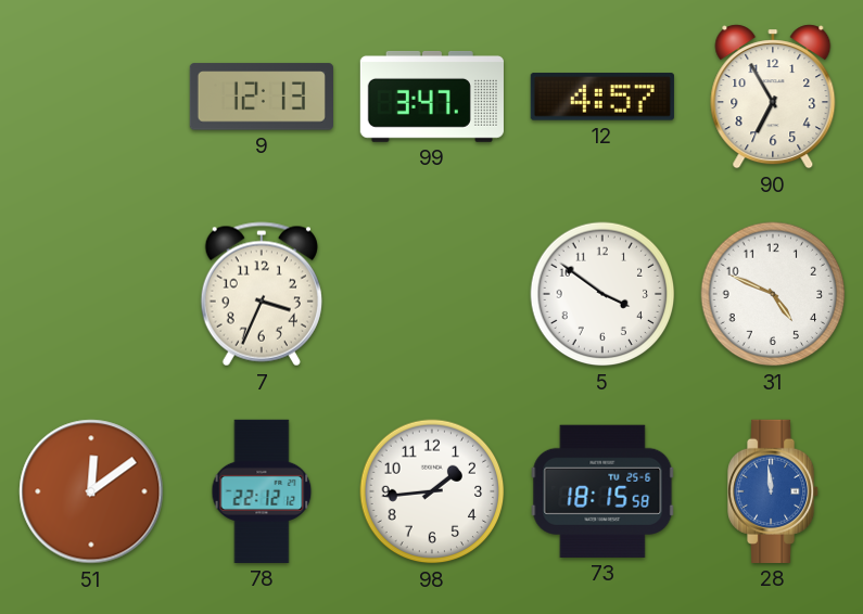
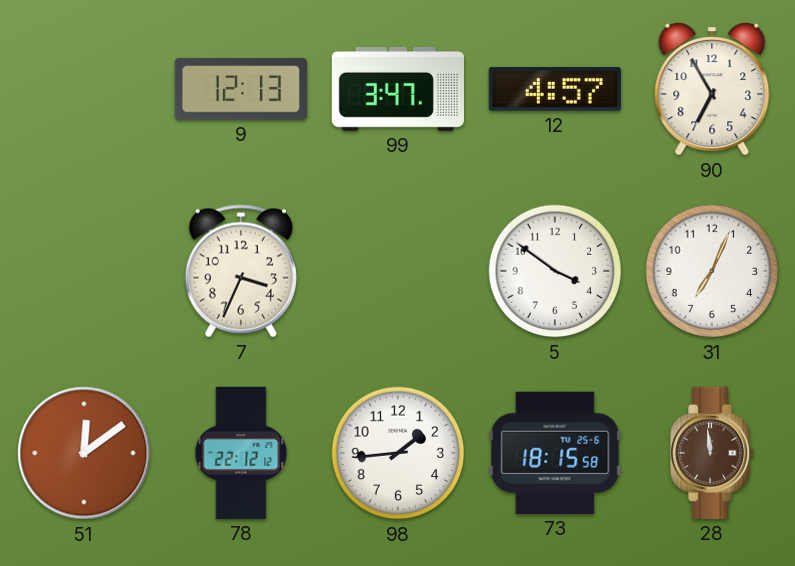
31: 4:49 -> 7:04 (712, 271)
28 dial: blue -> brown (713, 453)
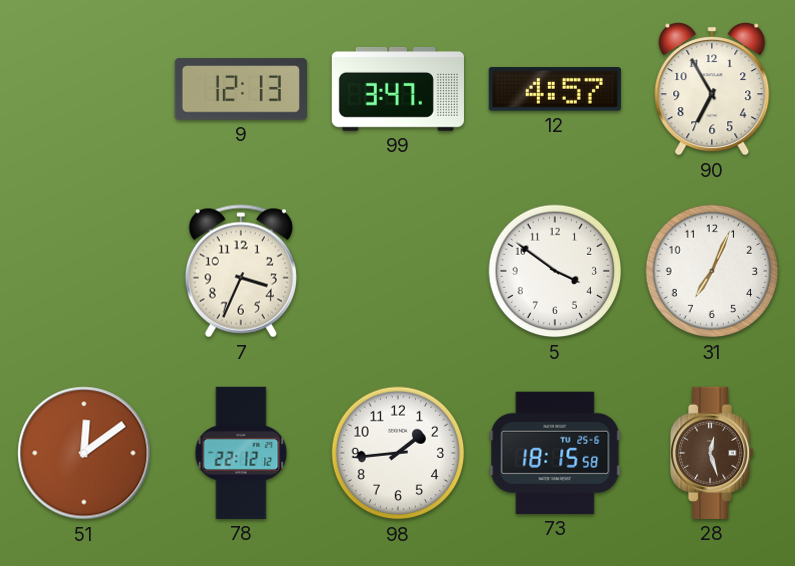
28: 11:59 -> 12:27 (713, 453)
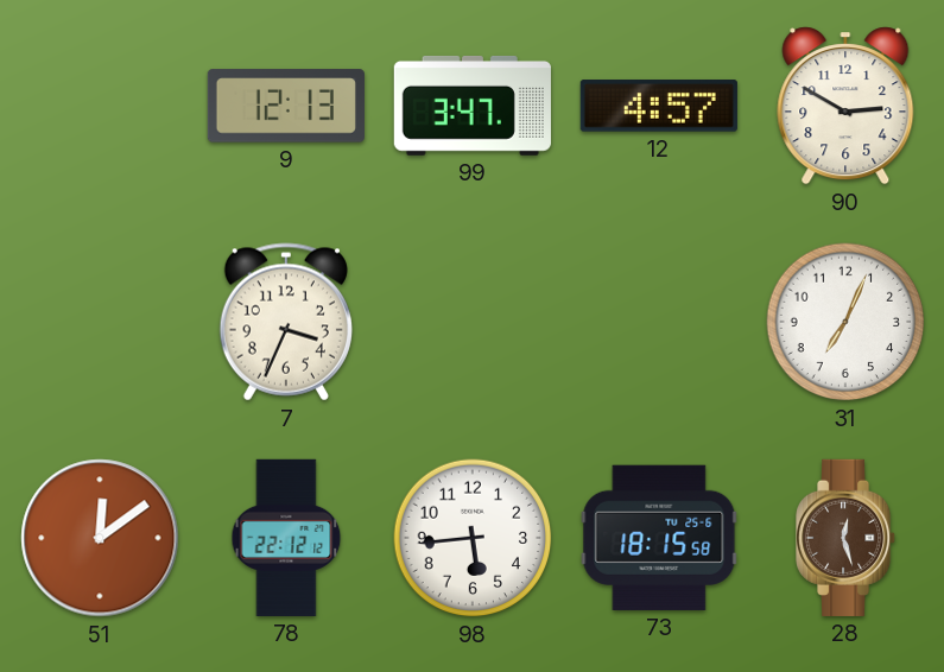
90: 6:55 -> 2:50 (845, 106)
5: 3:51 -> none (555, 271)
98: 1:44 -> 5:44 (473, 538)
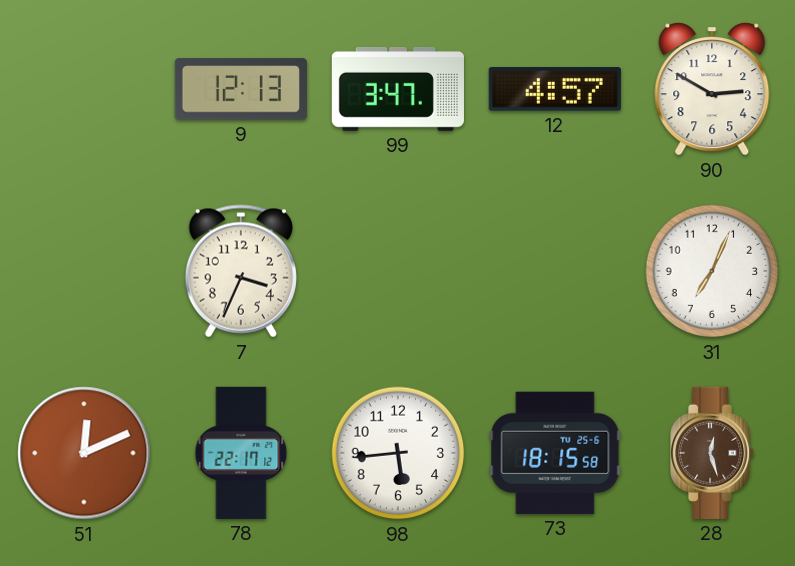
51: 12:09 -> 12:11 (84, 453)
78: 22:12 -> 22:17 (241, 453)
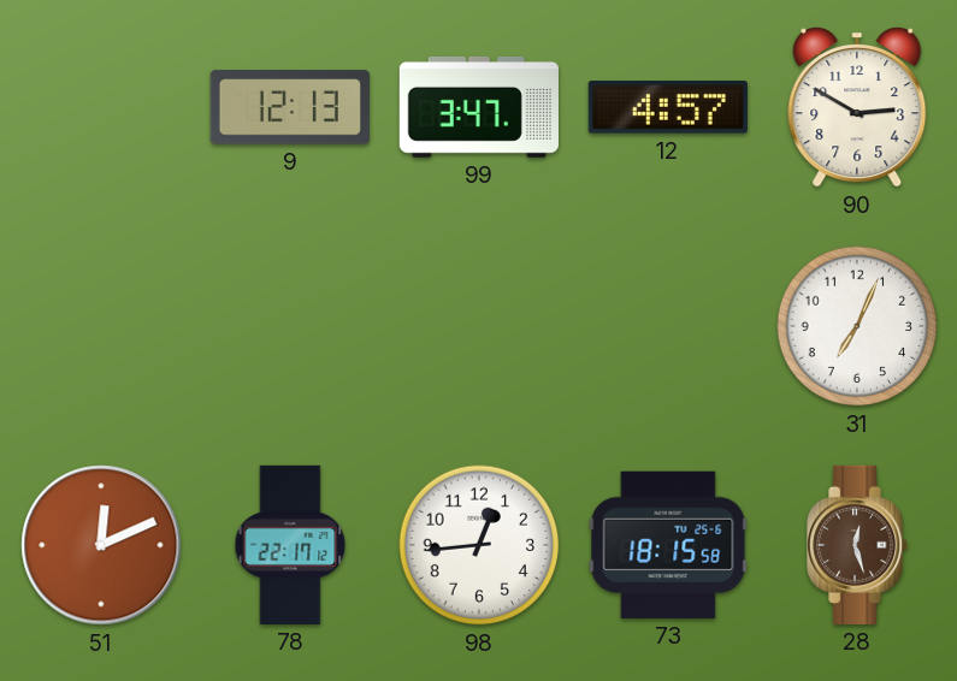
7: 3:34 -> none (241, 271)
98: 5:44 -> 12:44 (479, 545)
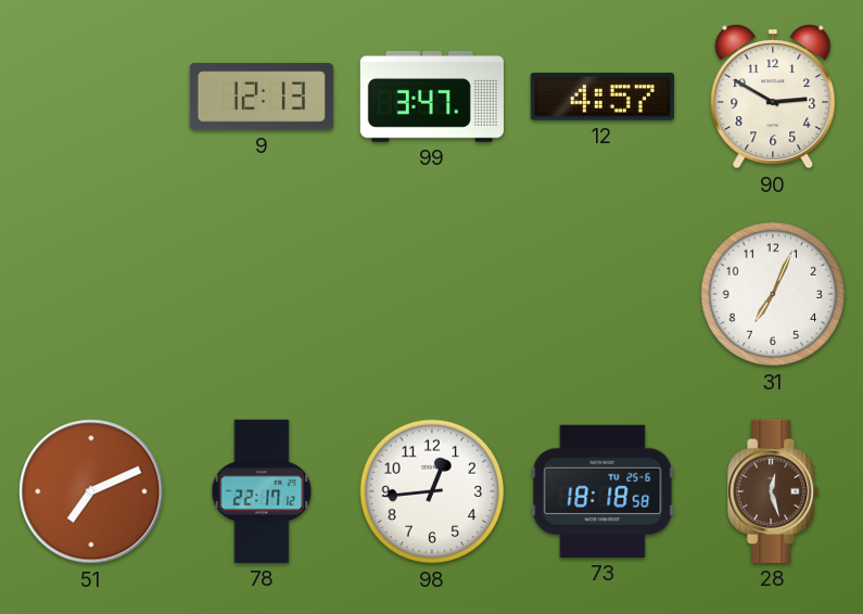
51: 12:11 -> 7:11 (91, 491)
73: 18:15 -> 18:18 (602, 491)
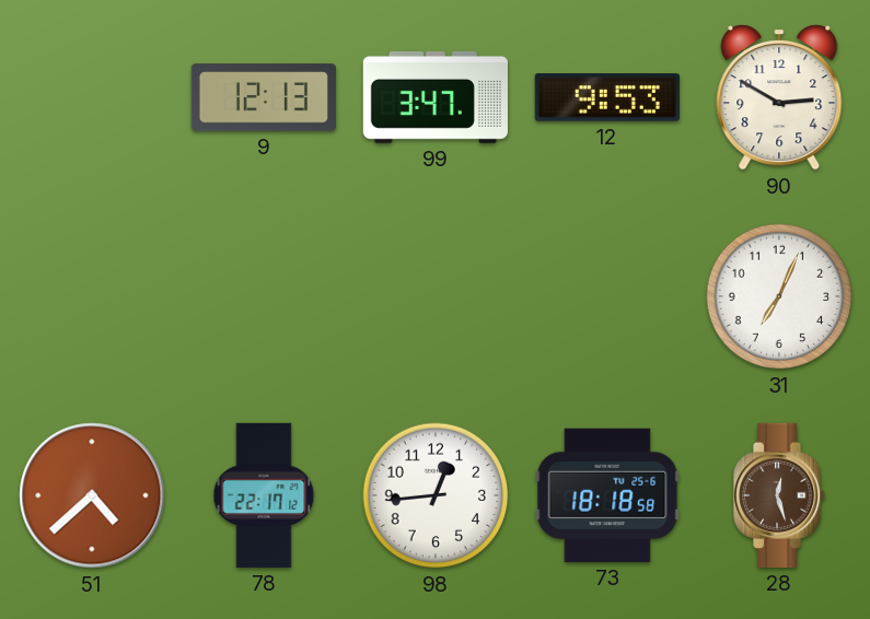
12: 4:57 -> 9:53 (607, 97)
51: 7:11 -> 4:38 (92, 495)
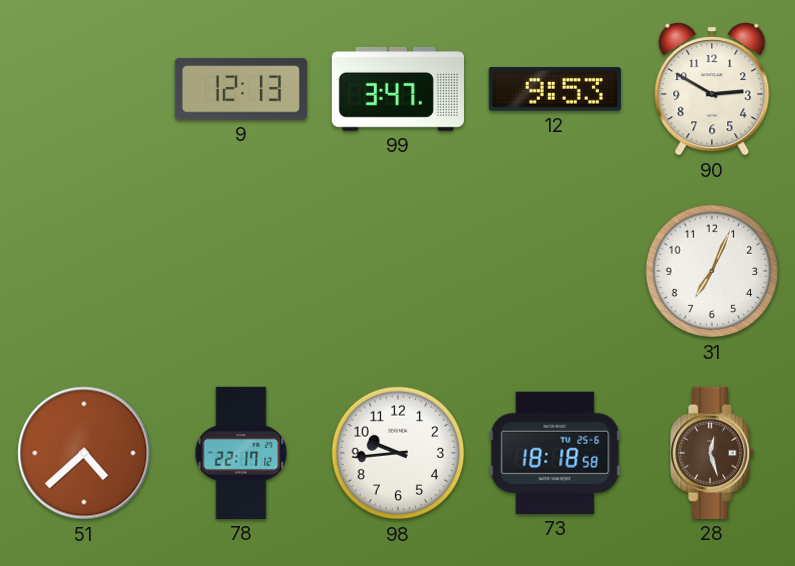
98: 12:44 -> 9:44 (398, 453)
